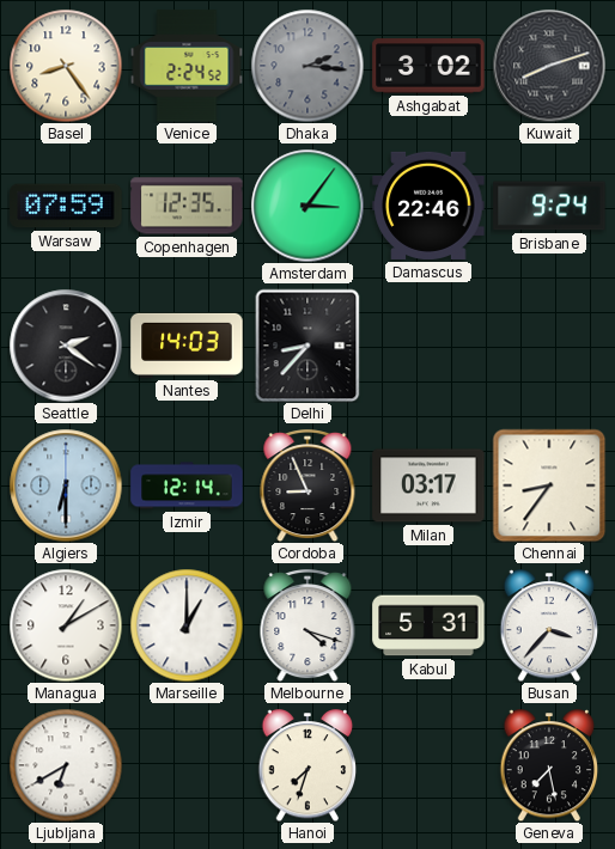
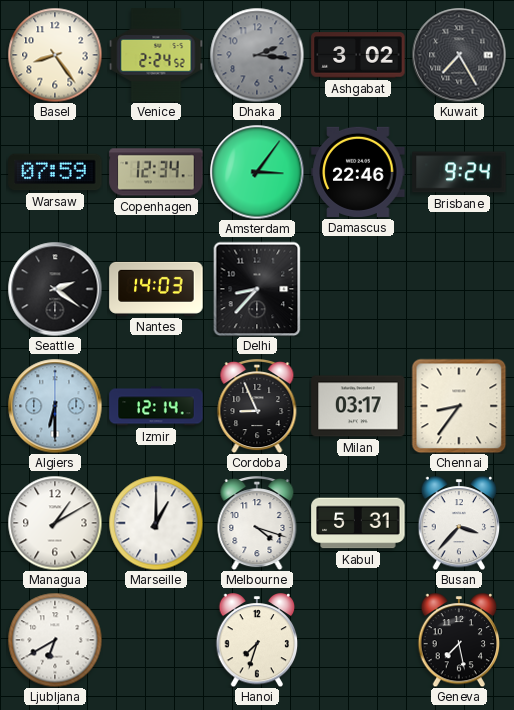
Kuwait: 8:12 -> 7:25 (459, 55)
Copenhagen: 12:35 -> 12:34 (156, 172)
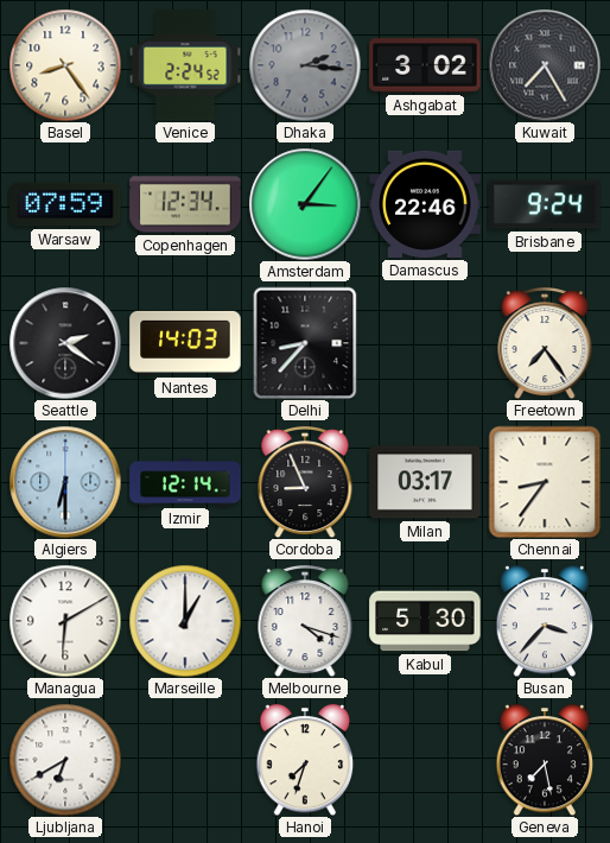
Freetown: none -> 7:24 (545, 344)
Managua: 1:10 -> 6:10 (65, 621)
Kabul: 5:31 -> 5:30 (425, 621)
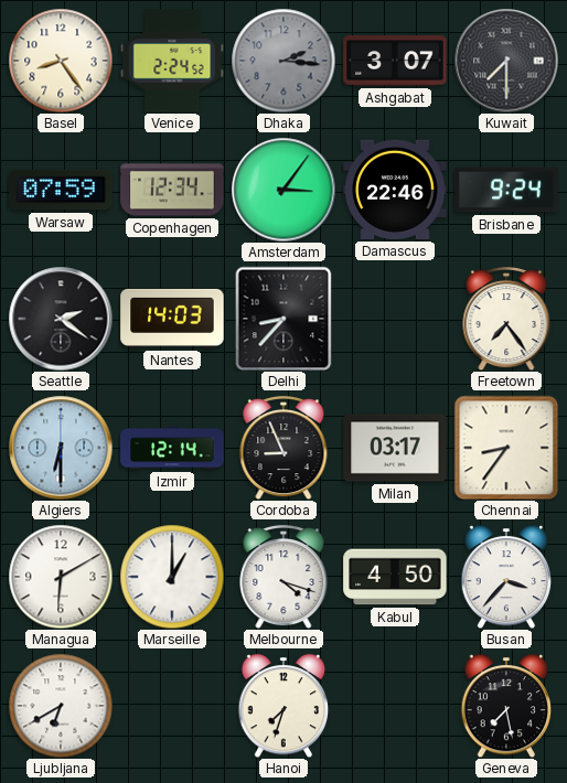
Ashgabat: 3:02 -> 3:07 (395, 61)
Kuwait: 7:25 -> 7:30 (506, 61)
Kabul: 5:30 -> 4:50 (395, 577)
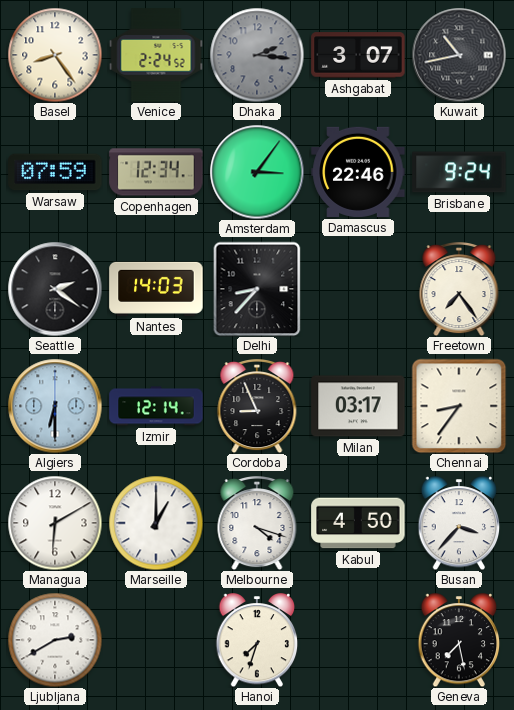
Kuwait: 7:30 -> 10:43 (459, 55)
Ljubljana: 6:40 -> 2:40 (55, 640)
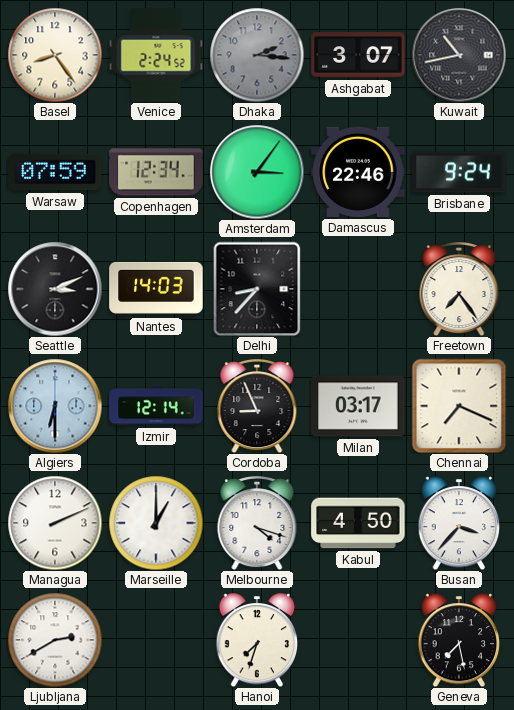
Seattle: 2:21 -> 3:11 (55, 289)
Chennai: 8:36 -> 7:19 (459, 406)
Managua: 6:10 -> 2:11 (55, 523)
